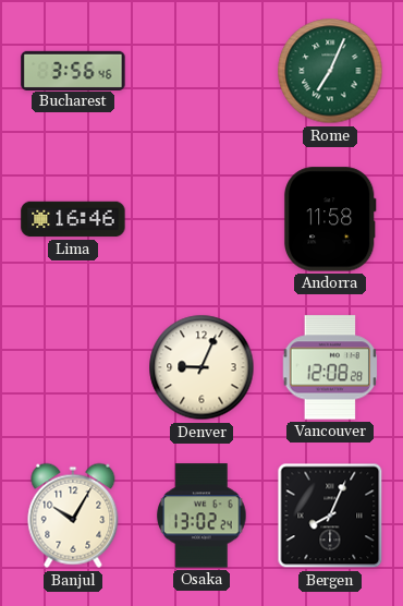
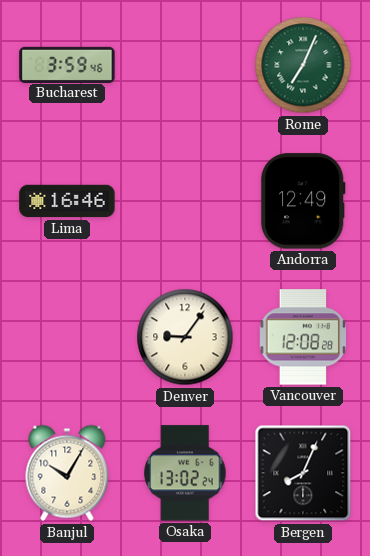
Bucharest: 3:56 -> 3:59 (67, 64)
Andorra: 11:58 -> 12:49 (303, 201)
Denver: 9:04 -> 9:06 (185, 337)
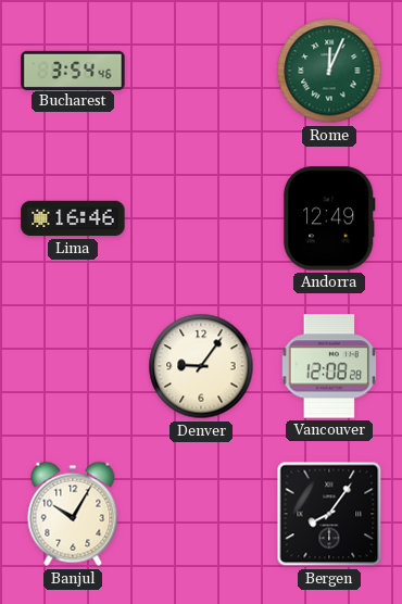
Bucharest: 3:59 -> 3:54 (73, 70)
Rome: 7:04 -> 12:04 (329, 71)
Osaka: 13:02 -> none (185, 473)
Bergen: 8:04 -> 8:06 (329, 514)
